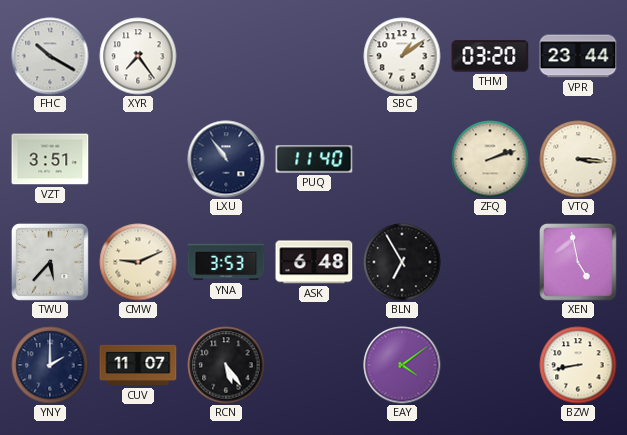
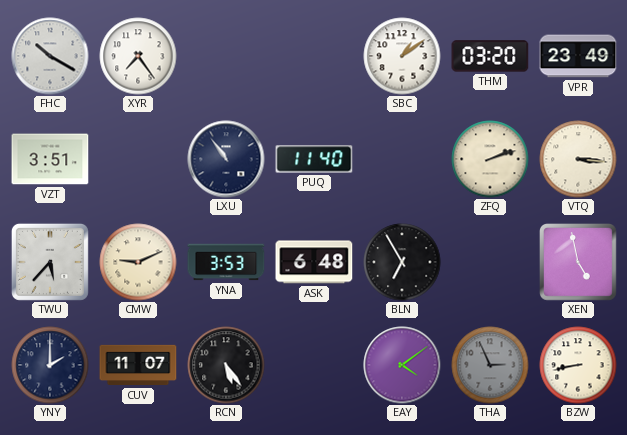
VPR: 23:44 -> 23:49 (578, 56)
THA: none -> 2:56 (490, 365)
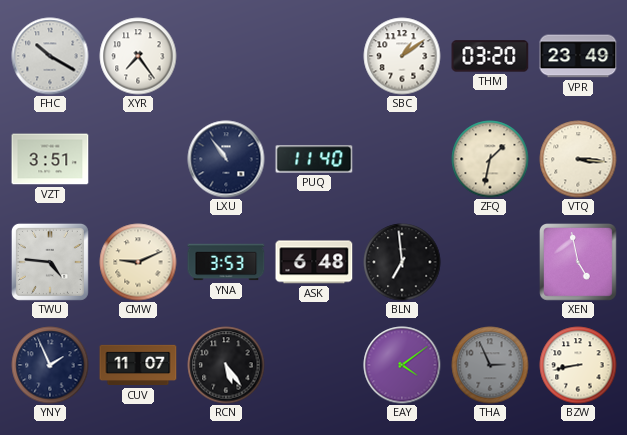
ZFQ: 2:12 -> 1:32 (490, 159)
TWU: 5:37 -> 4:46 (50, 262)
BLN: 6:55 -> 6:59 (402, 262)
YNY: 2:00 -> 1:56 (50, 365)
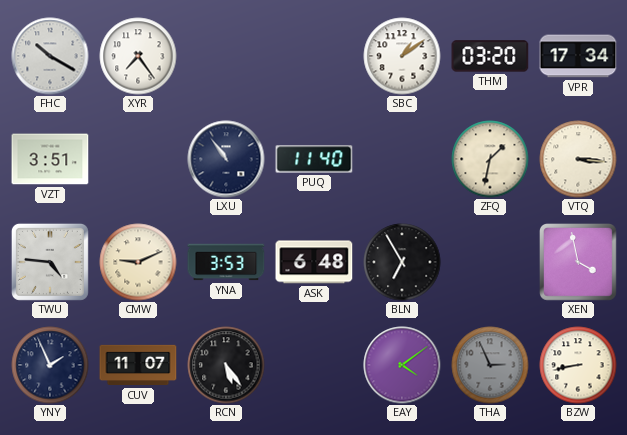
VPR: 23:49 -> 17:34 (578, 56)
BLN: 6:59 -> 6:55 (402, 262)
XEN: 4:58 -> 3:58 (579, 263)
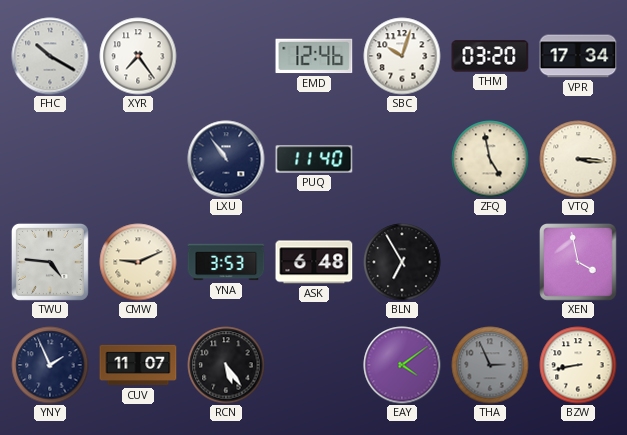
EMD: none -> 12:46 (314, 56)
SBC: 1:09 -> 10:03 (402, 56)
VZT: 3:51 -> none (50, 159)
ZFQ: 1:32 -> 4:58 (490, 159)
